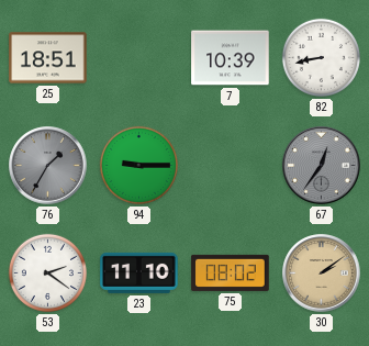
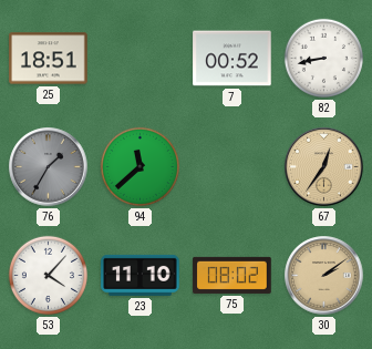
7: 10:39 -> 00:52 (232, 59)
94: 9:15 -> 11:38 (139, 166)
67 dial: grey -> champagne (324, 167)
53: 2:21 -> 4:07 (48, 275)
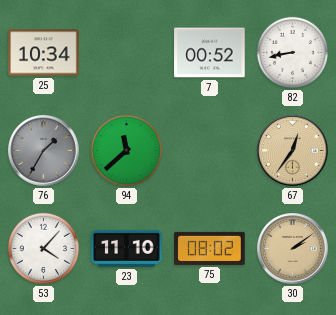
25: 18:51 -> 10:34 (44, 53)
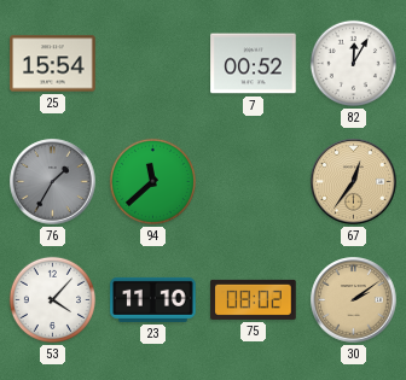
25: 10:34 -> 15:54 (53, 64)
82: 8:43 -> 12:05 (353, 63)
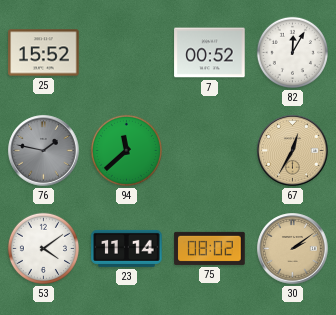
25: 15:54 -> 15:52 (44, 53)
76: 1:35 -> 1:47 (44, 151)
67: 12:36 -> 12:35 (293, 151)
53: 4:07 -> 4:09 (43, 248)
23: 11:10 -> 11:14 (127, 248)
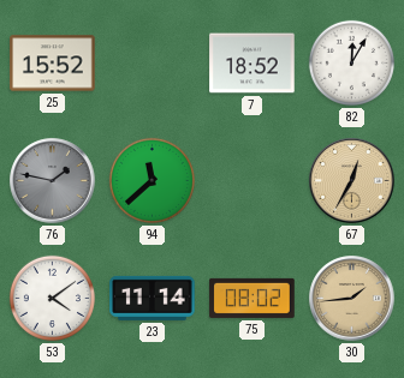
7: 00:52 -> 18:52 (252, 64)
30: 2:09 -> 1:44 (352, 299)
